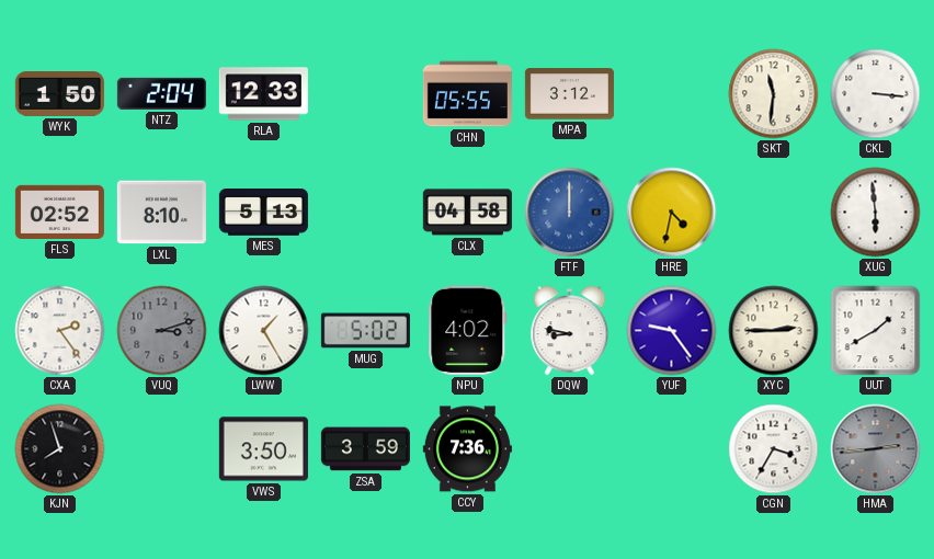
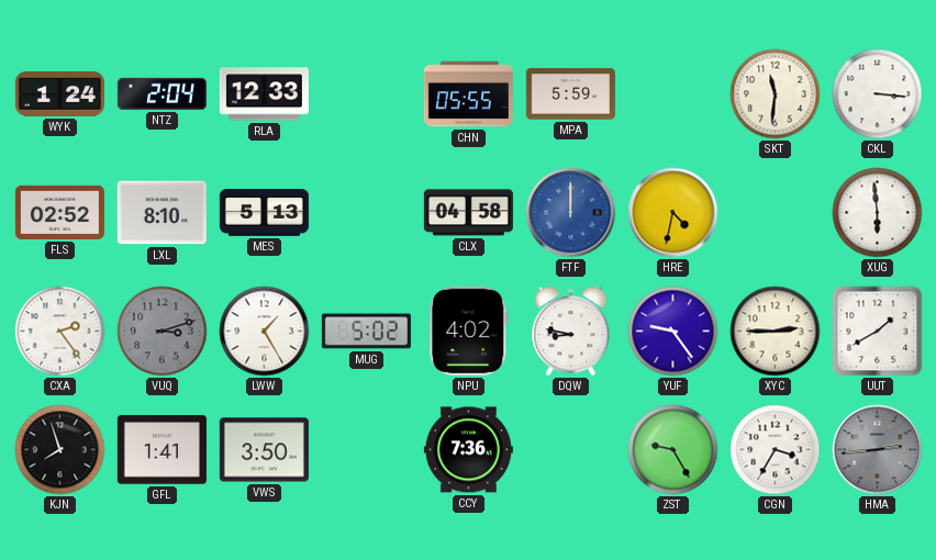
WYK: 1:50 -> 1:24 (59, 94)
MPA: 3:12 -> 5:59 (570, 94)
GFL: none -> 1:41 (161, 450)
ZSA: 3:59 -> none (365, 449)
ZST: none -> 9:25 (673, 450)
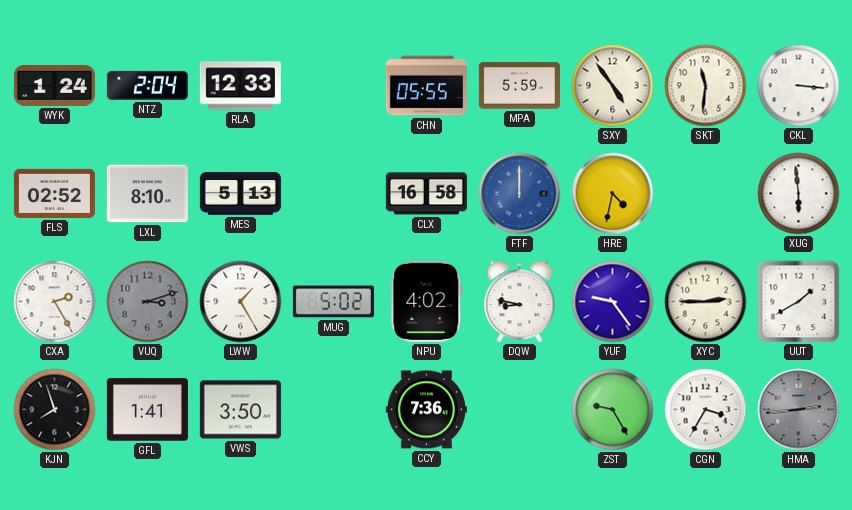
SXY: none -> 4:54 (613, 86)
CLX: 04:58 -> 16:58 (426, 194)
CXA: 2:24 -> 2:25 (55, 302)
